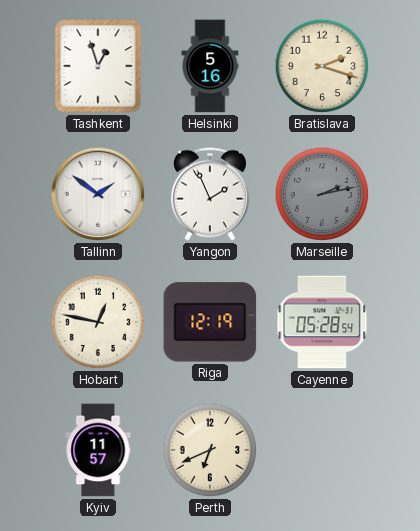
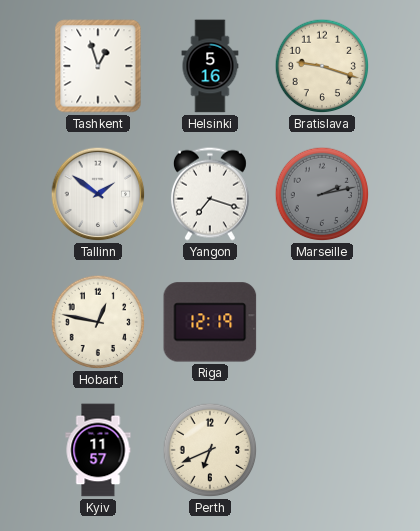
Bratislava: 2:18 -> 9:18 (322, 66)
Yangon: 1:56 -> 7:18 (210, 194)
Cayenne: 05:28 -> none (322, 322)
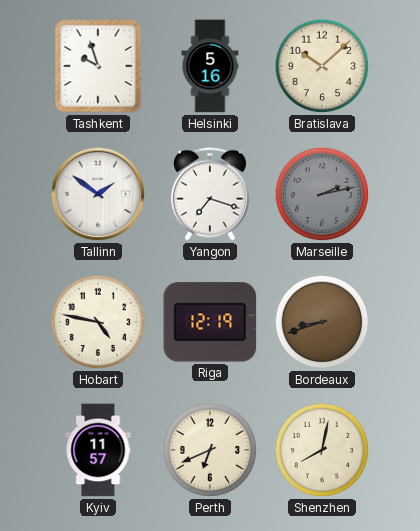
Tashkent: 12:57 -> 9:57 (98, 66)
Bratislava: 9:18 -> 10:08 (322, 66)
Hobart: 12:47 -> 4:47 (98, 322)
Bordeaux: none -> 8:42 (322, 322)
Shenzhen: none -> 8:02 (322, 450)
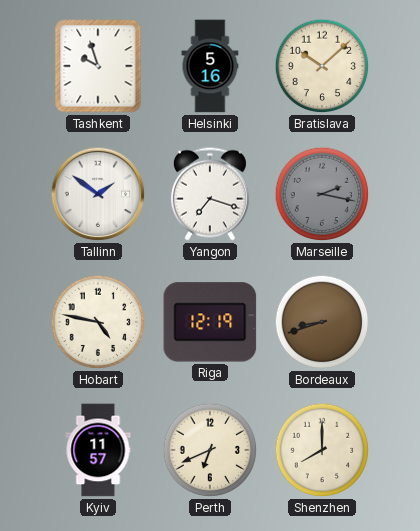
Marseille: 2:13 -> 2:17 (322, 194)
Shenzhen: 8:02 -> 8:00 (322, 450)
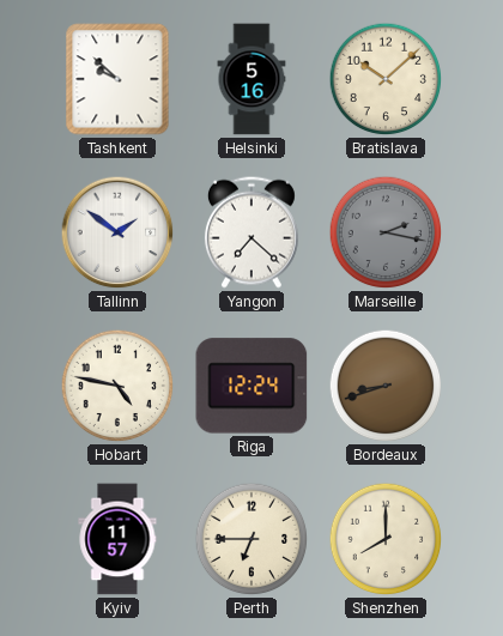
Tashkent: 9:57 -> 9:52 (117, 79)
Yangon: 7:18 -> 7:22 (251, 232)
Riga: 12:19 -> 12:24 (251, 386)
Perth: 6:41 -> 6:45 (251, 539)
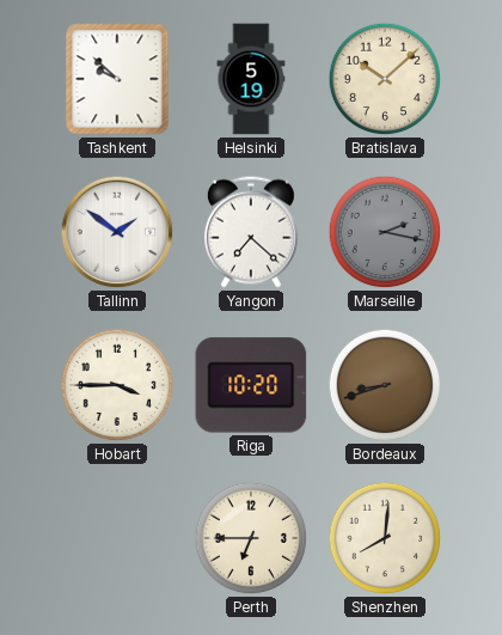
Helsinki: 5:16 -> 5:19 (251, 79)
Hobart: 4:47 -> 3:45 (117, 385)
Riga: 12:24 -> 10:20 (251, 385)
Kyiv: 11:57 -> none (117, 539)
Shenzhen: 8:00 -> 8:01 (385, 538)
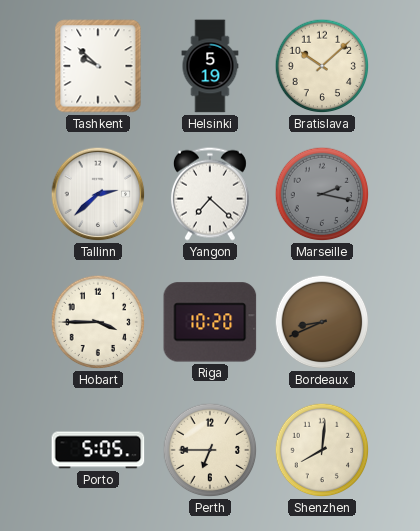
Tallinn: 1:51 -> 2:38 (98, 194)
Bordeaux: 8:42 -> 8:41 (322, 322)
Porto: none -> 5:05 (98, 450)
